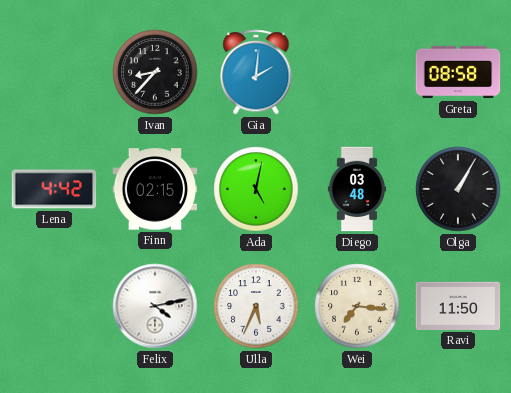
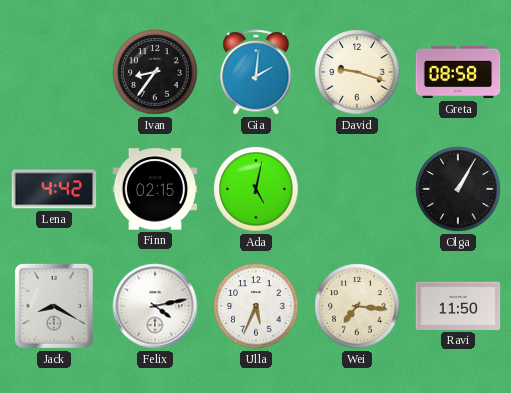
Ivan: 8:37 -> 8:36 (155, 72)
David: none -> 9:18 (357, 72)
Diego: 03:48 -> none (356, 189)
Jack: none -> 8:20 (54, 306)
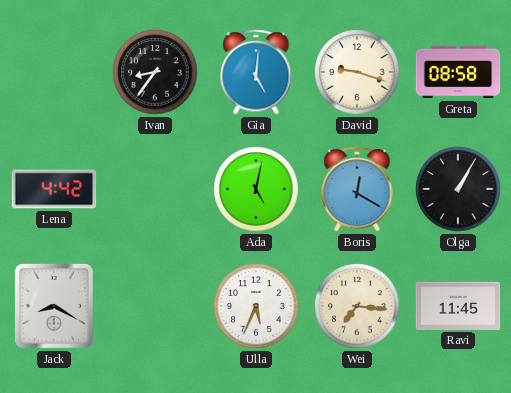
Gia: 2:01 -> 5:01 (256, 72)
Finn: 02:15 -> none (155, 189)
Boris: none -> 12:20 (357, 189)
Felix: 4:13 -> none (155, 306)
Ravi: 11:50 -> 11:45 (458, 306)
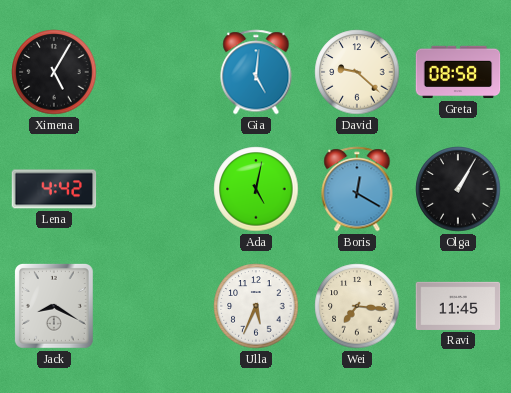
Ximena: none -> 5:05 (54, 72)
Ivan: 8:36 -> none (155, 72)
David: 9:18 -> 9:22 (357, 72)
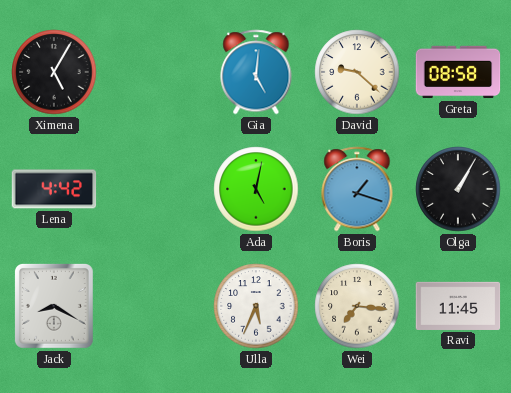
Boris: 12:20 -> 1:18 (357, 189)
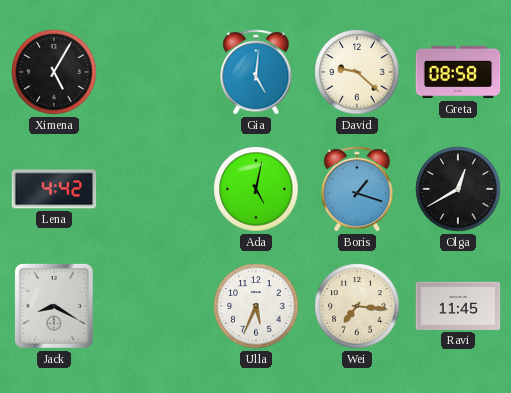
Olga: 1:05 -> 12:40 (458, 189)
